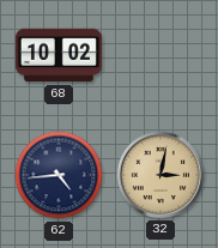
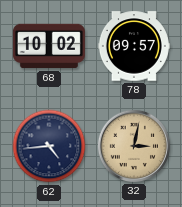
78: none -> 09:57 (134, 46)
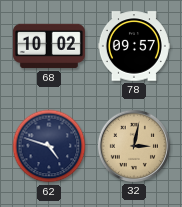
62: 4:44 -> 4:48 (49, 146)
